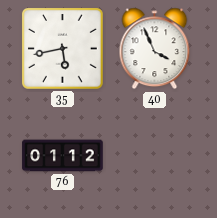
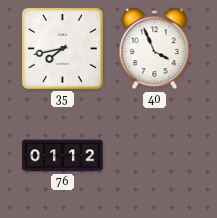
35: 5:43 -> 7:43 (63, 49)
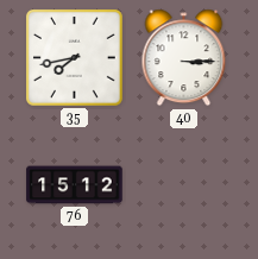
40: 3:56 -> 3:15 (184, 58)
76: 01:12 -> 15:12 (75, 185)
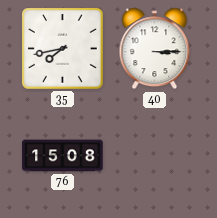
76: 15:12 -> 15:08 (63, 156)
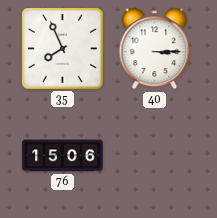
35: 7:43 -> 7:56 (63, 49)
76: 15:08 -> 15:06 (63, 156)
